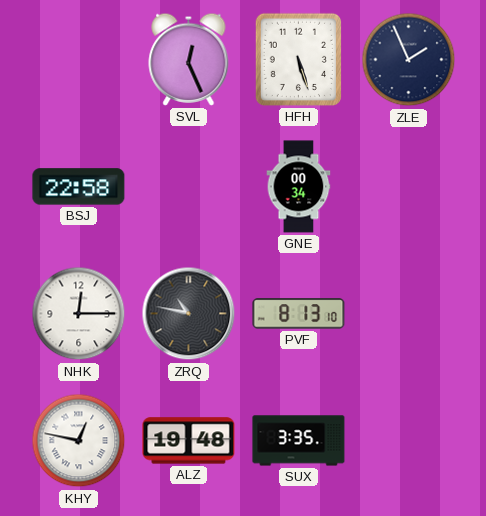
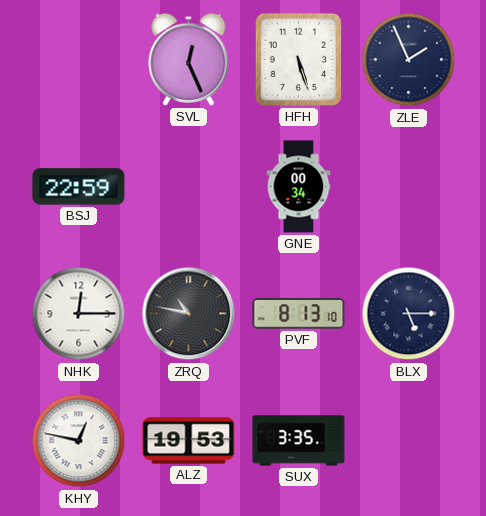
BSJ: 22:58 -> 22:59 (79, 187)
BLX: none -> 5:15 (409, 314)
ALZ: 19:48 -> 19:53 (189, 441)
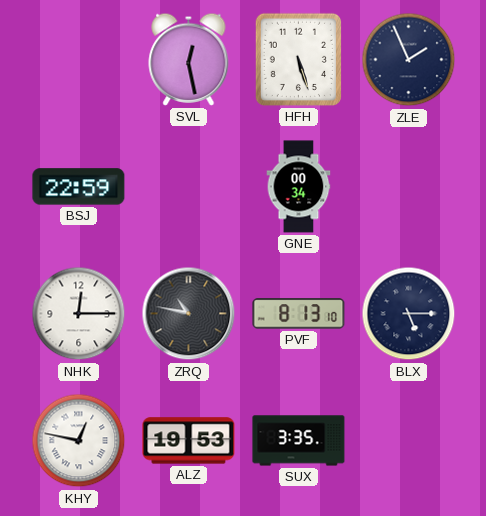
SVL: 12:26 -> 12:28 (189, 59)
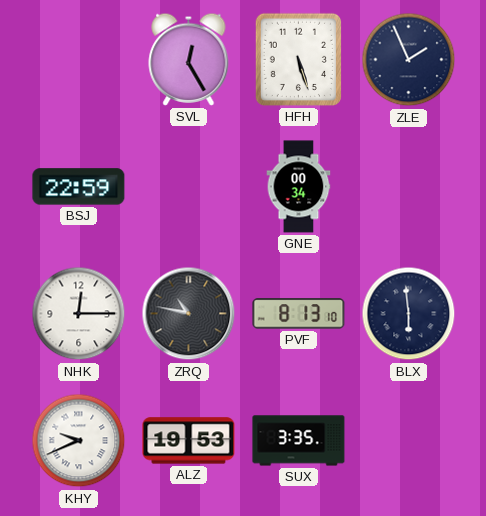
SVL: 12:28 -> 12:25 (189, 59)
BLX: 5:15 -> 5:59 (409, 314)
KHY: 12:47 -> 9:41 (79, 441)
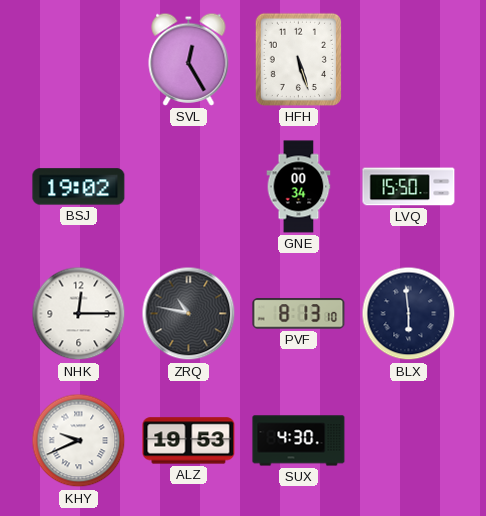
ZLE: 1:56 -> none (409, 60)
BSJ: 22:59 -> 19:02 (79, 187)
LVQ: none -> 15:50 (409, 187)
SUX: 3:35 -> 4:30 (299, 441)
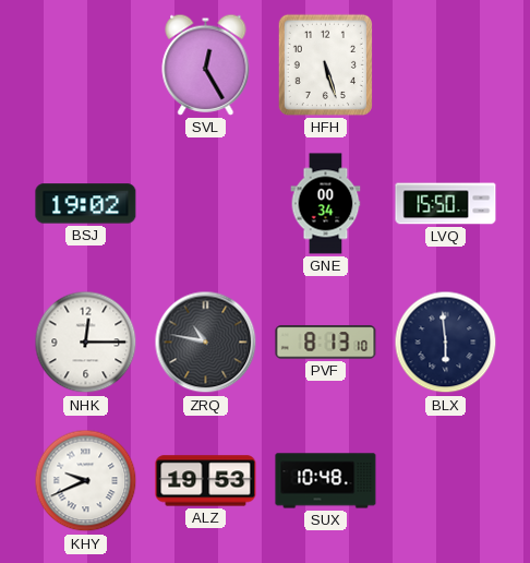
SUX: 4:30 -> 10:48 (326, 481)
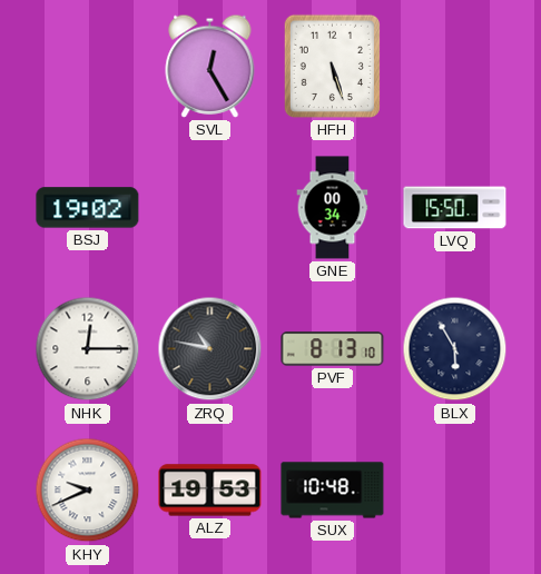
BLX: 5:59 -> 5:55 (455, 349)
